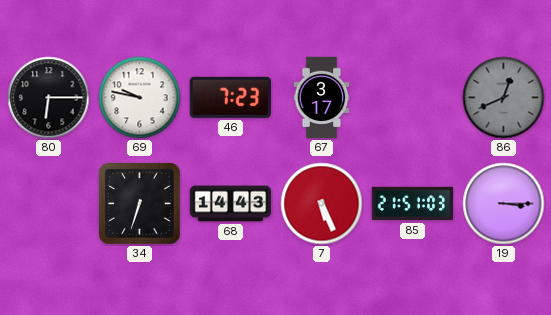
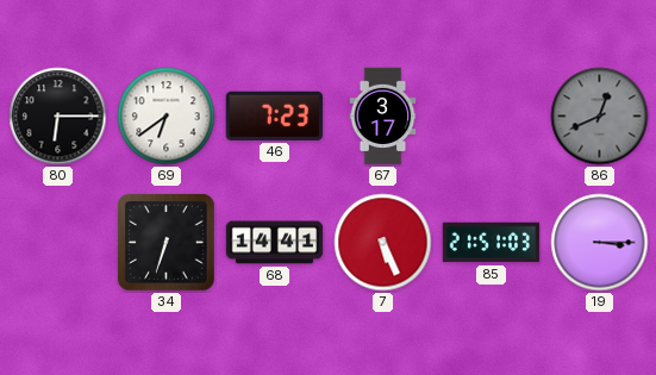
69: 9:47 -> 6:39 (167, 117)
68: 14:43 -> 14:41 (275, 243)
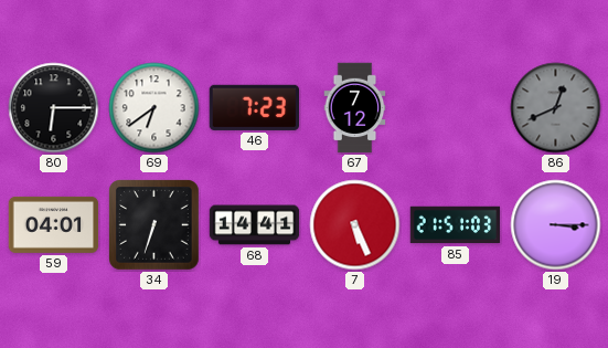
67: 3:17 -> 7:12 (355, 108)
59: none -> 04:01 (54, 224)
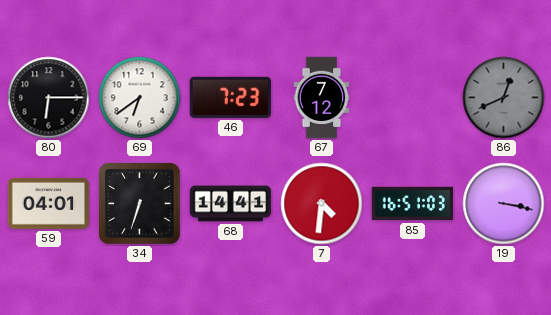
7: 5:26 -> 4:31 (322, 204)
85: 21:51 -> 16:51 (413, 204)
19: 3:15 -> 3:17 (504, 204)
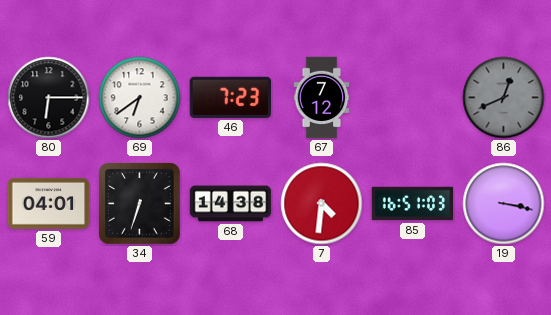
68: 14:41 -> 14:38 (231, 204)
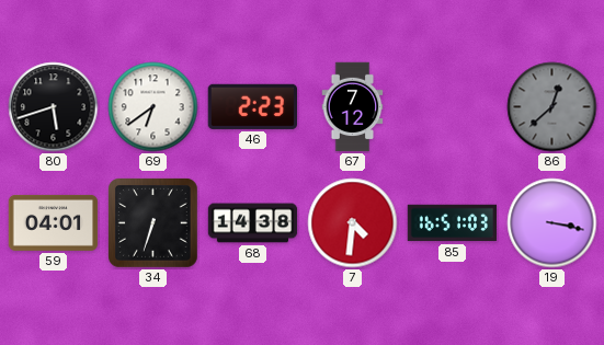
80: 6:15 -> 5:42 (54, 107)
46: 7:23 -> 2:23 (252, 106)
86: 12:41 -> 12:38 (552, 107)
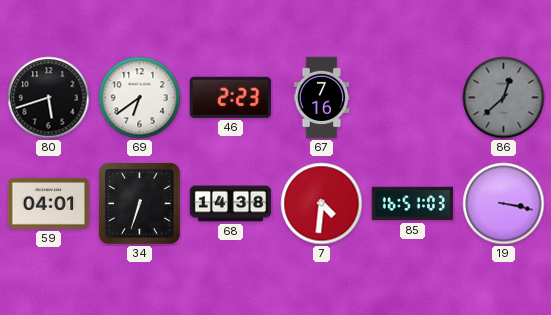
67: 7:12 -> 7:16 (322, 98)
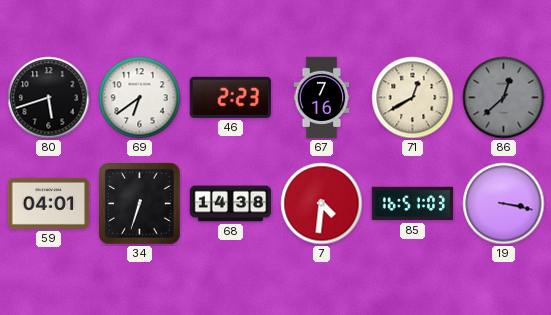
71: none -> 12:40 (413, 98)
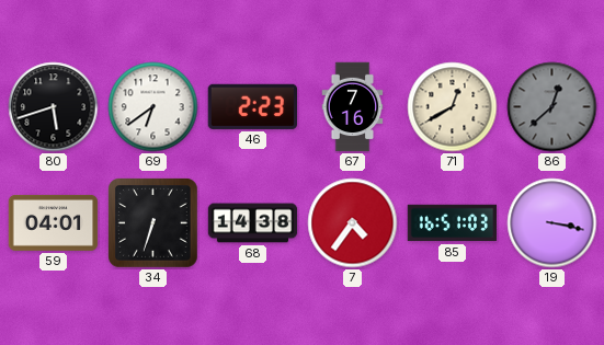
7: 4:31 -> 4:36 (353, 223)
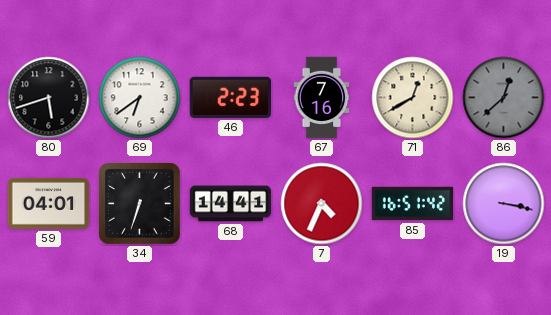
68: 14:38 -> 14:41 (231, 204)
7: 4:36 -> 4:34 (322, 204)
85: 16:51:03 -> 16:51:42 (413, 204)
